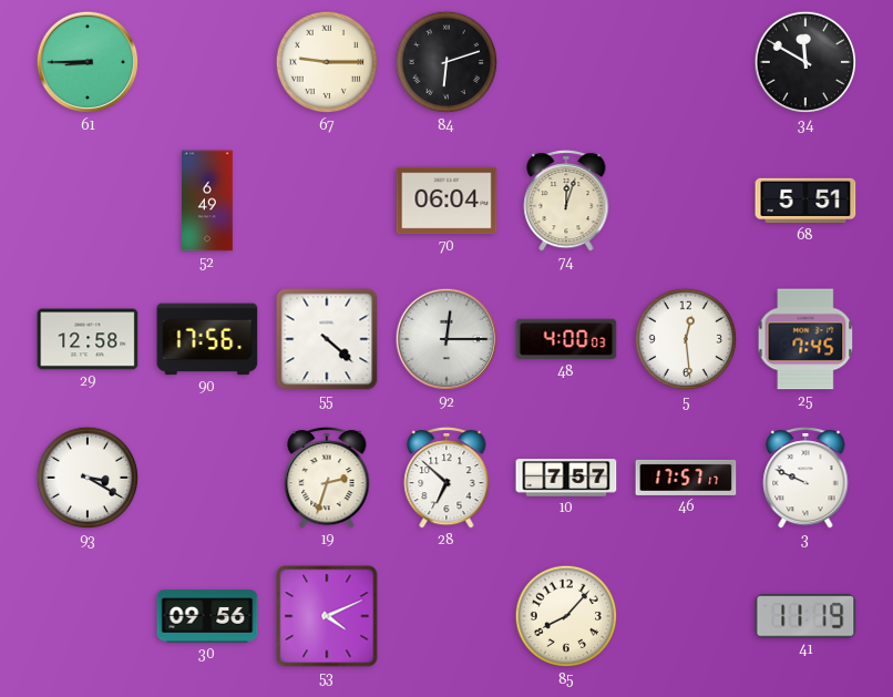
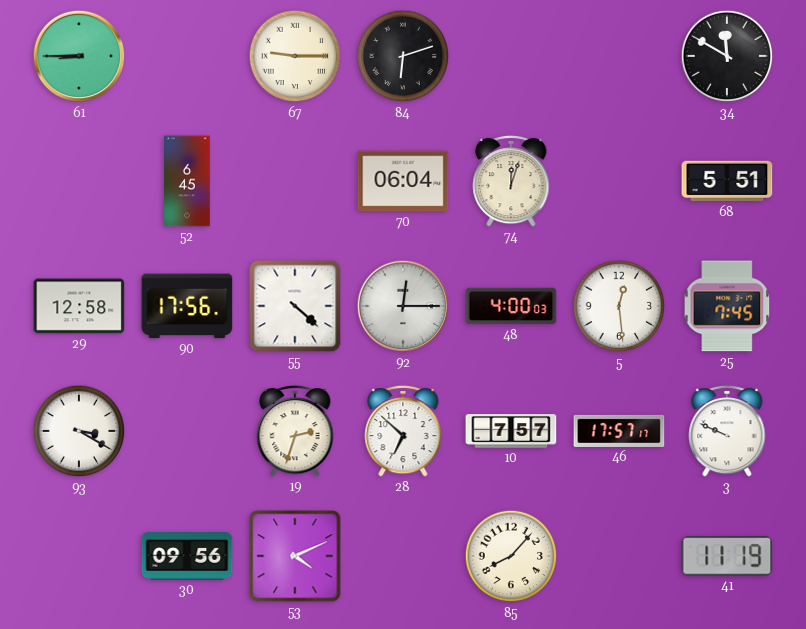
52: 6:49 -> 6:45 (188, 181)
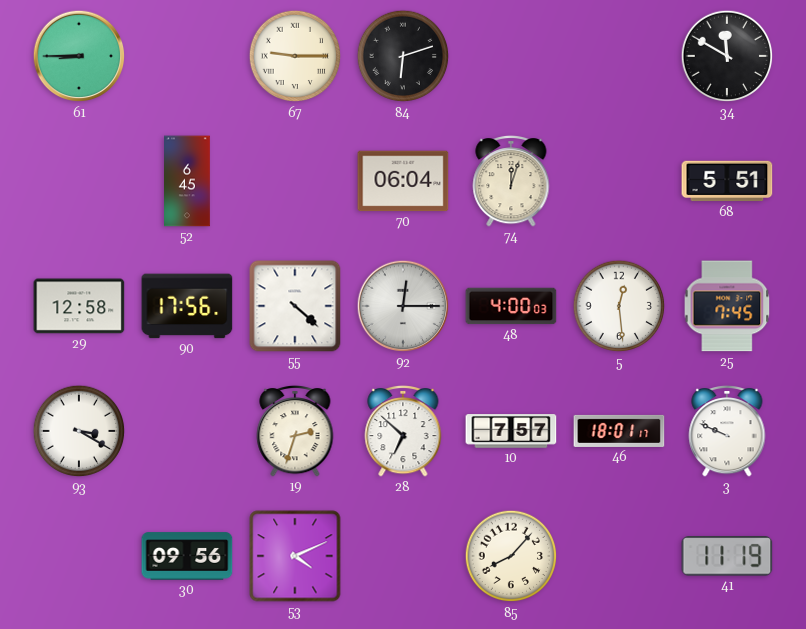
46: 17:57 -> 18:01 (619, 431)
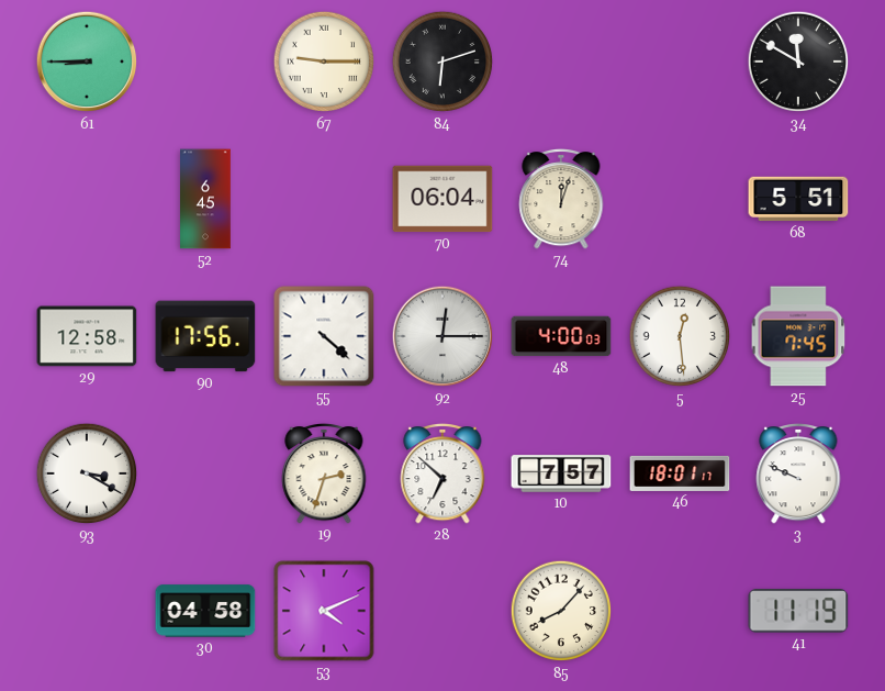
30: 09:56 -> 04:58 (205, 611)
